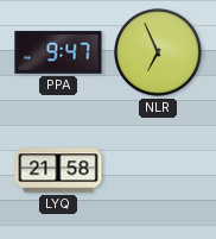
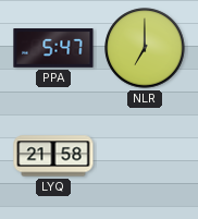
PPA: 9:47 -> 5:47 (53, 48)
NLR: 6:56 -> 7:00 (145, 48)
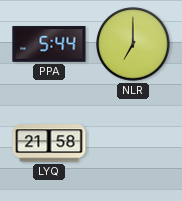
PPA: 5:47 -> 5:44 (49, 44)
